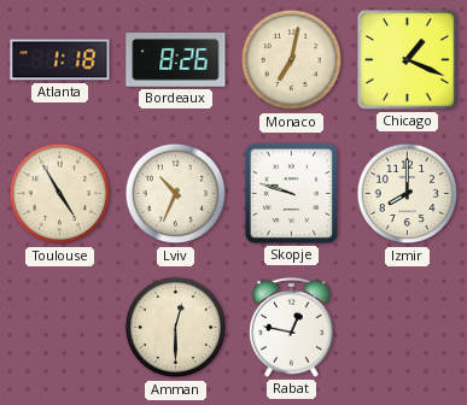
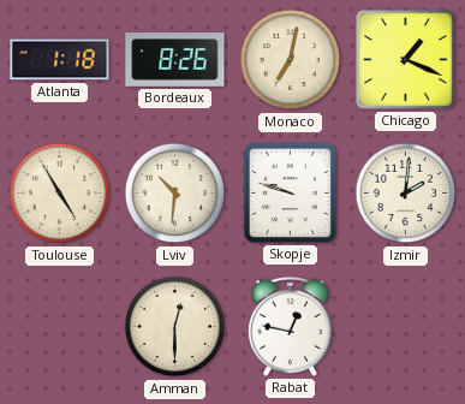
Lviv: 10:34 -> 10:31 (175, 194)
Izmir: 8:00 -> 2:01 (406, 194)
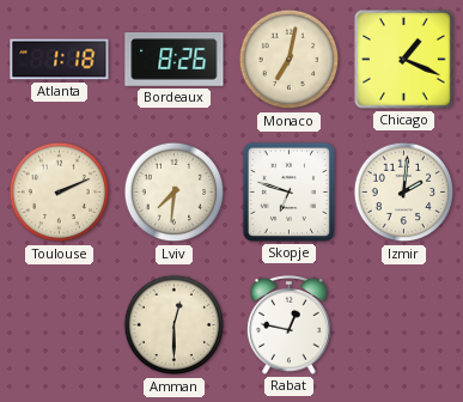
Toulouse: 4:55 -> 2:11 (60, 193)
Lviv: 10:31 -> 7:31 (175, 193)
Skopje: 9:48 -> 6:48 (288, 191)
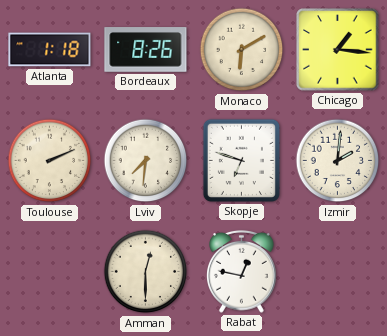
Monaco: 7:02 -> 6:10 (242, 50)
Chicago: 1:19 -> 1:16 (338, 50)
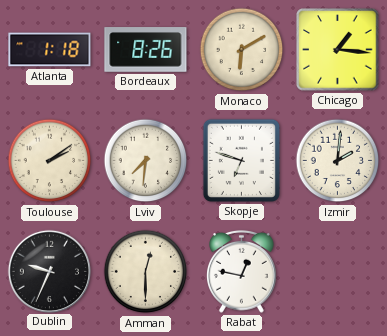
Toulouse: 2:11 -> 2:09 (50, 161)
Dublin: none -> 9:34 (49, 271)
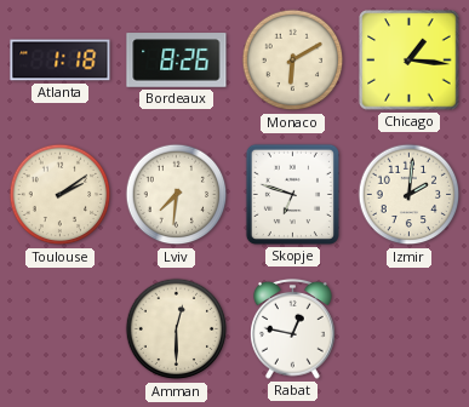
Dublin: 9:34 -> none (49, 271)
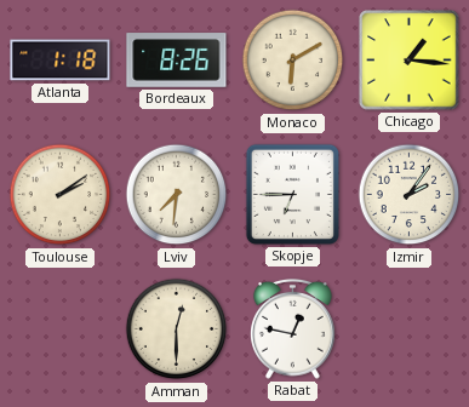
Skopje: 6:48 -> 6:45 (292, 194)
Izmir: 2:01 -> 2:06 (410, 195)
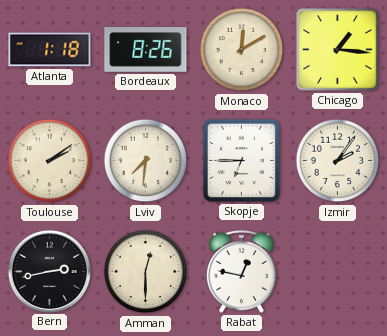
Monaco: 6:10 -> 12:10 (242, 50)
Bern: none -> 2:43 (49, 271)
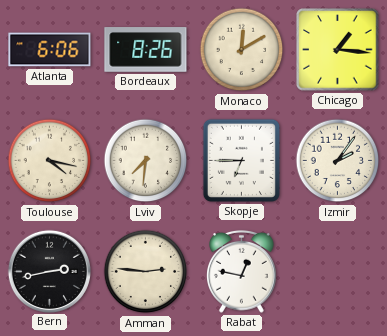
Atlanta: 1:18 -> 6:06 (50, 50)
Toulouse: 2:09 -> 4:17 (50, 161)
Amman: 12:30 -> 2:46 (146, 272)
